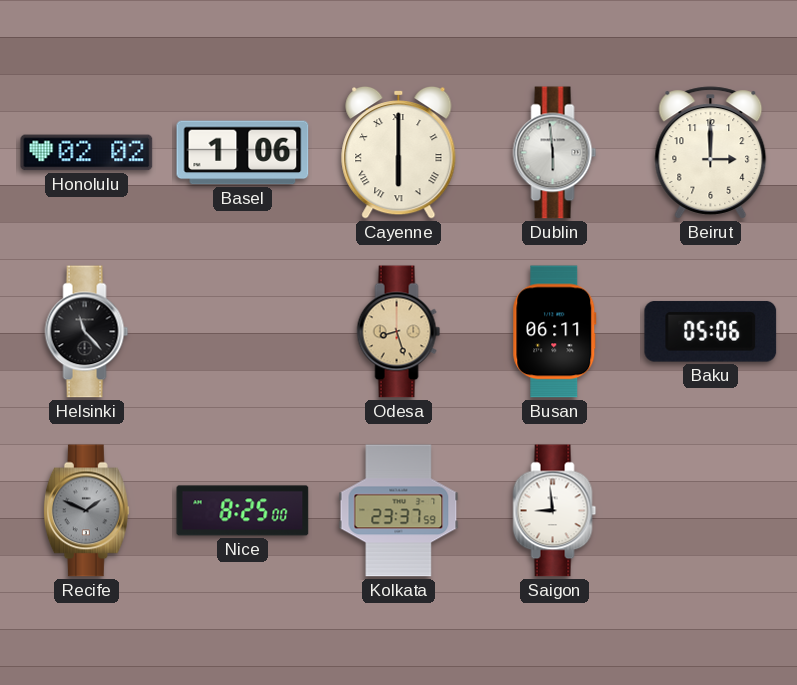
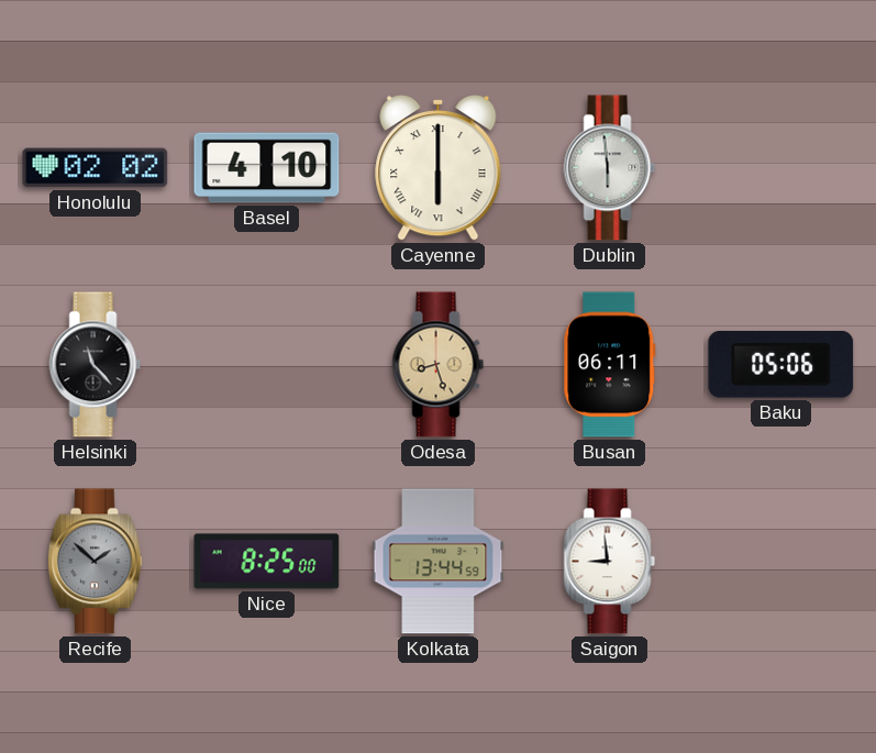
Basel: 1:06 -> 4:10 (267, 168)
Beirut: 3:00 -> none (711, 153)
Recife: 1:49 -> 1:52 (95, 562)
Kolkata: 23:37 -> 13:44 (439, 562)
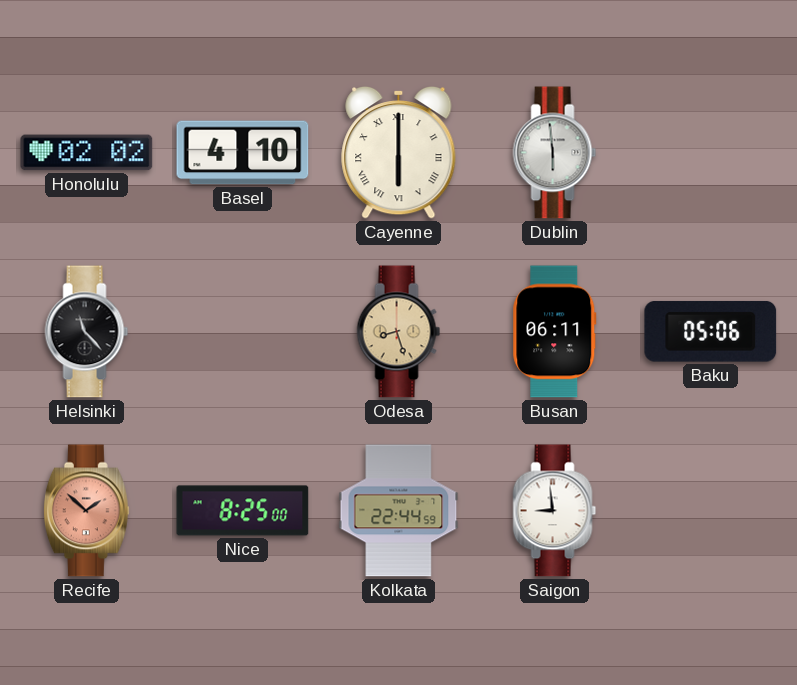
Recife dial: grey -> salmon (86, 511)
Kolkata: 13:44 -> 22:44 (399, 511)
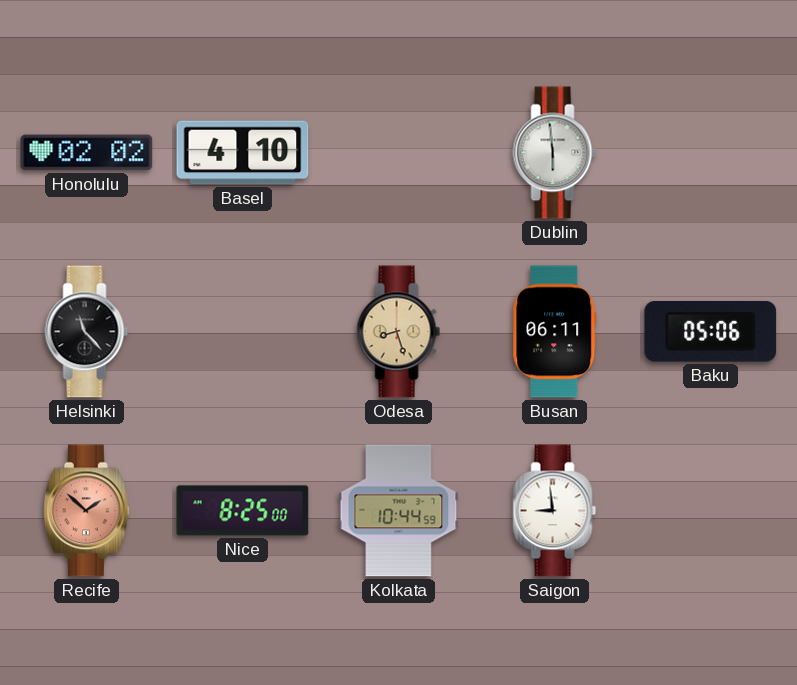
Cayenne: 6:00 -> none (399, 152)
Kolkata: 22:44 -> 10:44 (399, 511)
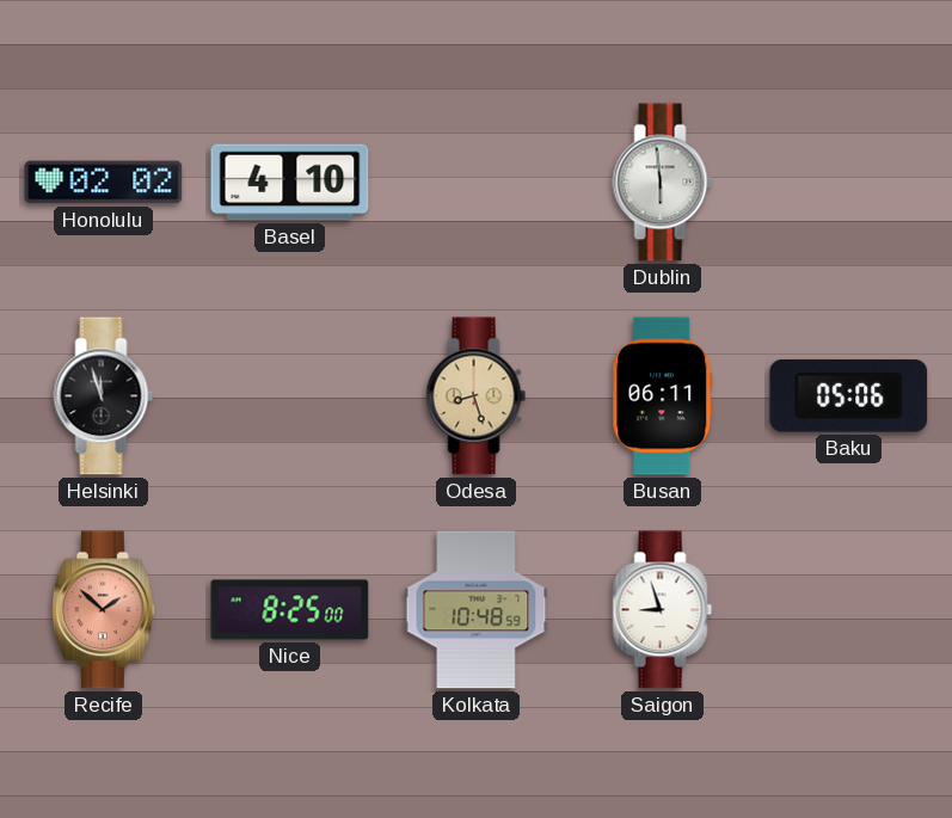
Helsinki: 11:23 -> 11:57 (104, 396)
Kolkata: 10:44 -> 10:48 (477, 610)
Saigon: 8:59 -> 8:57 (663, 610)
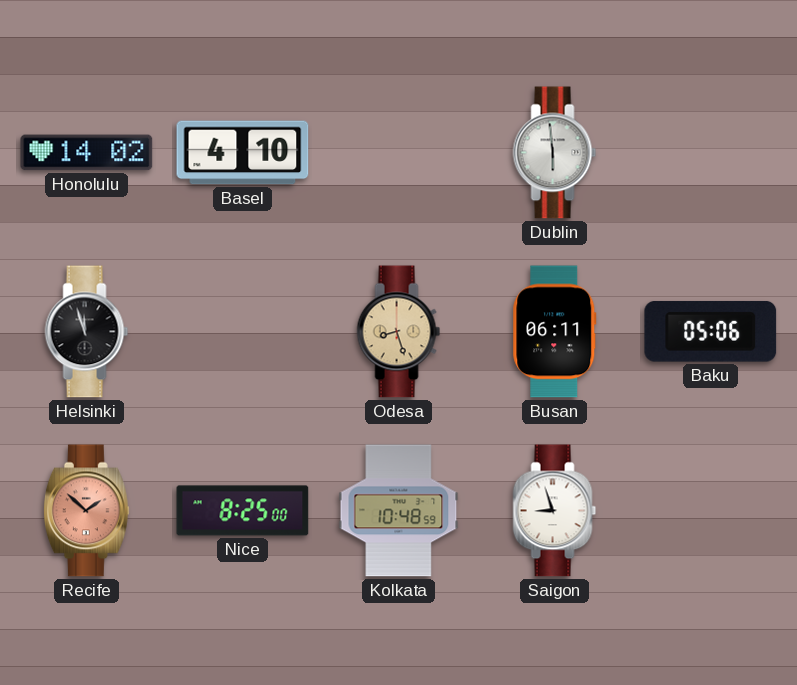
Honolulu: 02:02 -> 14:02 (87, 153)
